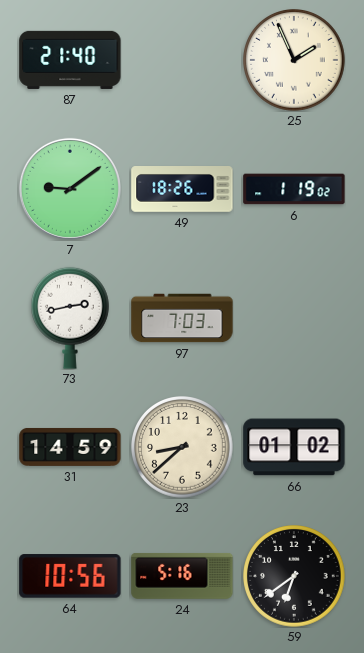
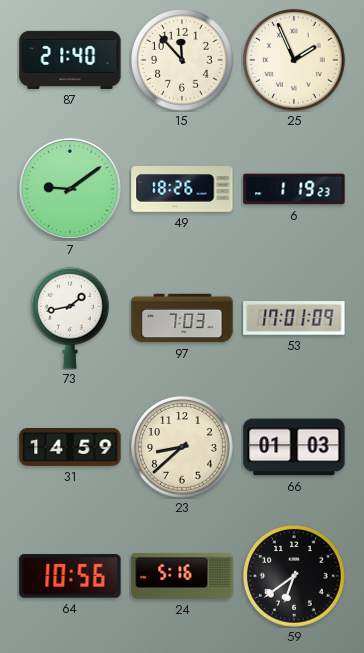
15: none -> 11:53 (182, 60)
6: 1:19:02 -> 1:19:23 (294, 189)
73: 2:43 -> 1:43 (71, 318)
53: none -> 17:01 (294, 319)
66: 01:02 -> 01:03 (294, 447)
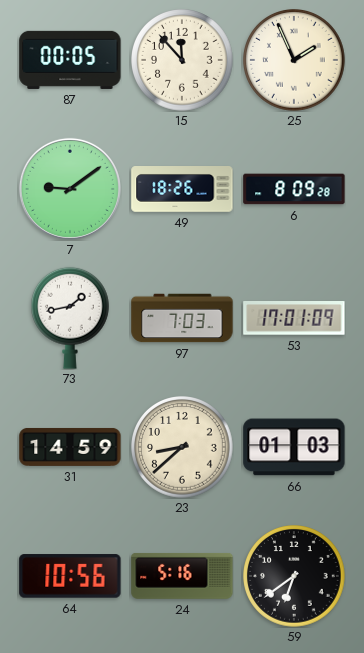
87: 21:40 -> 00:05 (70, 60)
6: 1:19 -> 8:09 (294, 189)
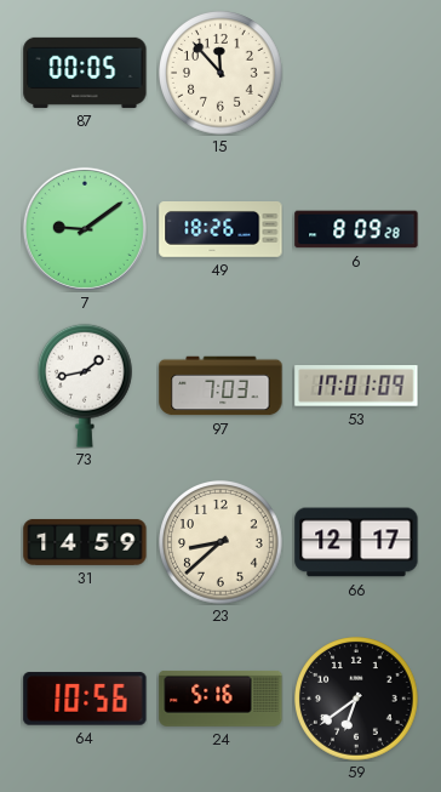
25: 1:56 -> none (294, 60)
66: 01:03 -> 12:17 (356, 542)
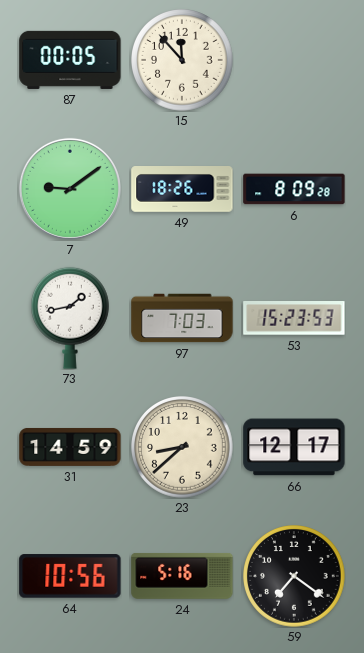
53: 17:01 -> 15:23 (294, 319)
59: 6:39 -> 7:21 (294, 576)
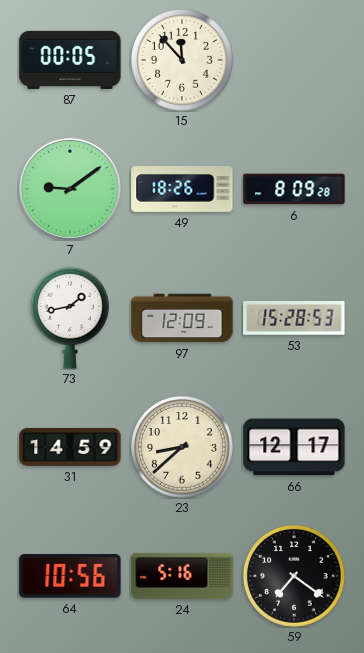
97: 7:03 -> 12:09 (182, 318)
53: 15:23 -> 15:28 (294, 319)
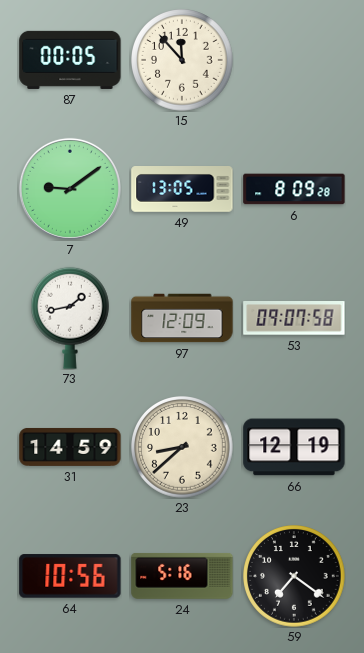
49: 18:26 -> 13:05 (182, 190)
53: 15:28 -> 09:07 (294, 319)
66: 12:17 -> 12:19 (294, 447)
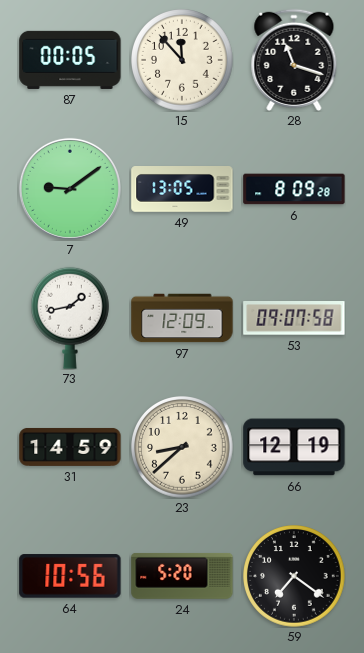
28: none -> 11:18 (294, 60)
24: 5:16 -> 5:20 (182, 576)
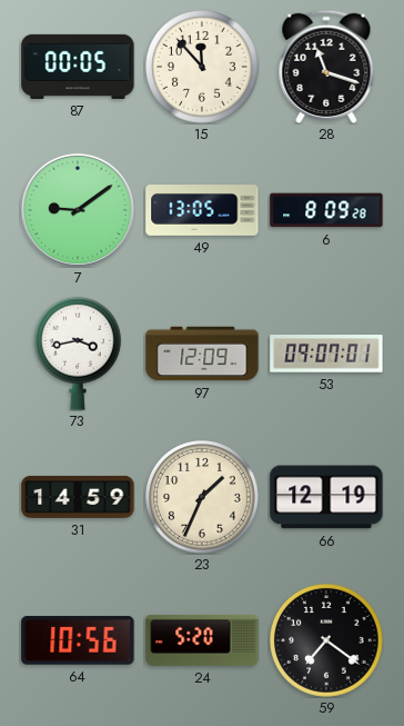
73: 1:43 -> 3:43 (79, 354)
53: 09:07:58 -> 09:07:01 (326, 355)
23: 8:38 -> 1:34 (202, 497)
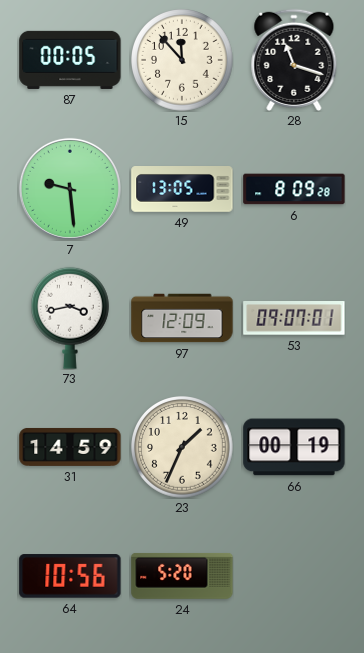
7: 9:09 -> 9:29 (70, 189)
66: 12:19 -> 00:19 (294, 447)
59: 7:21 -> none (326, 640)
